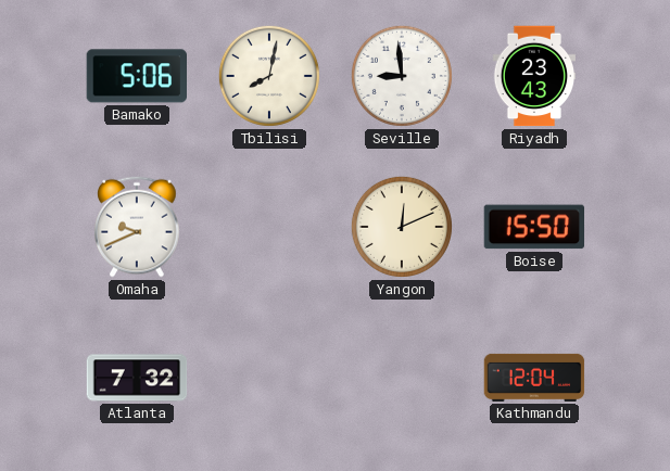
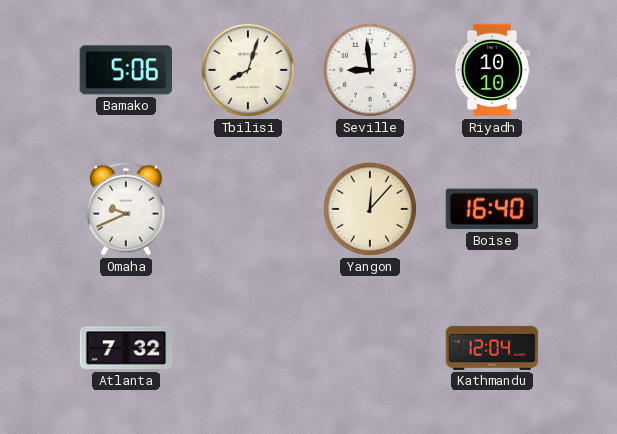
Tbilisi: 8:02 -> 8:03 (248, 70)
Riyadh: 23:43 -> 10:10 (492, 70)
Yangon: 12:11 -> 12:07 (370, 209)
Boise: 15:50 -> 16:40 (492, 209)
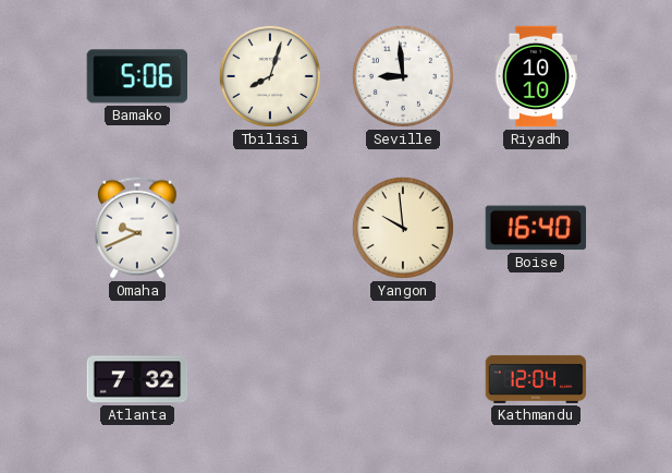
Yangon: 12:07 -> 9:59 (403, 228)
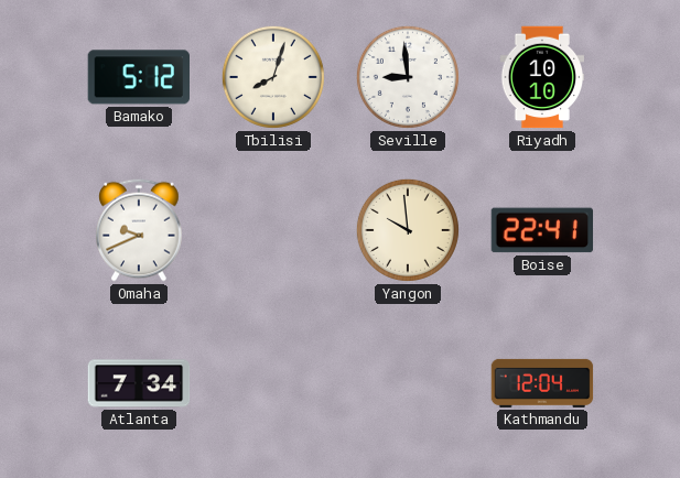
Bamako: 5:06 -> 5:12 (138, 77)
Boise: 16:40 -> 22:41 (542, 230)
Atlanta: 7:32 -> 7:34 (139, 383)
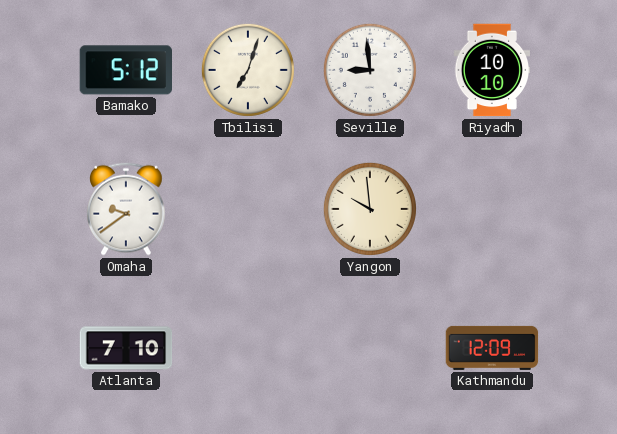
Tbilisi: 8:03 -> 7:03 (248, 70)
Omaha: 9:41 -> 9:39 (126, 209)
Boise: 22:41 -> none (542, 230)
Atlanta: 7:34 -> 7:10 (126, 348)
Kathmandu: 12:04 -> 12:09 (492, 348)
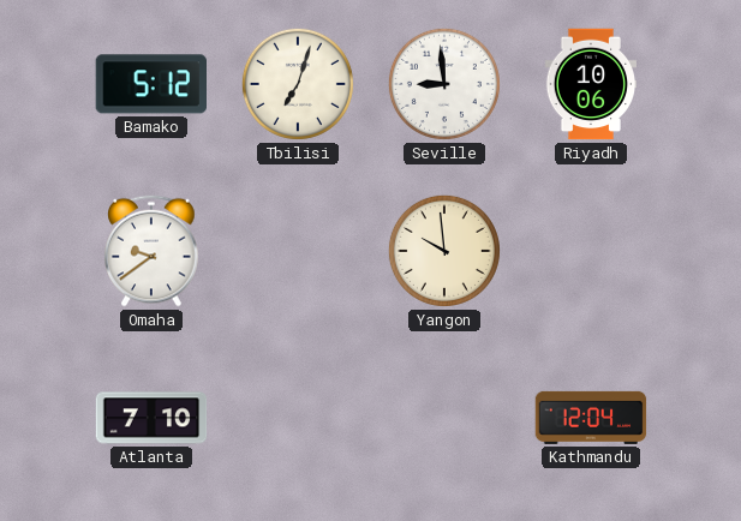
Riyadh: 10:10 -> 10:06 (591, 84)
Kathmandu: 12:09 -> 12:04 (591, 418)
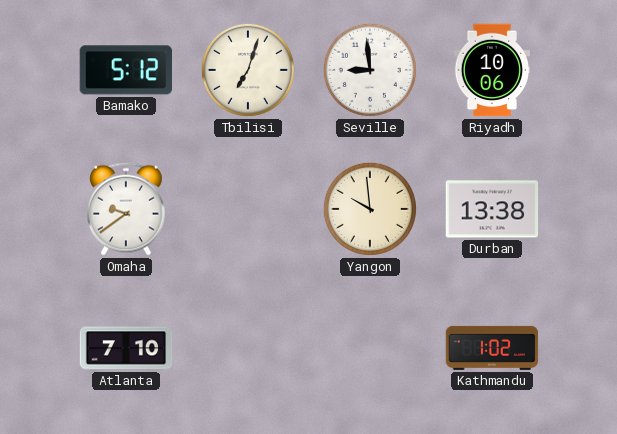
Durban: none -> 13:38 (492, 209)
Kathmandu: 12:04 -> 1:02 (492, 348)
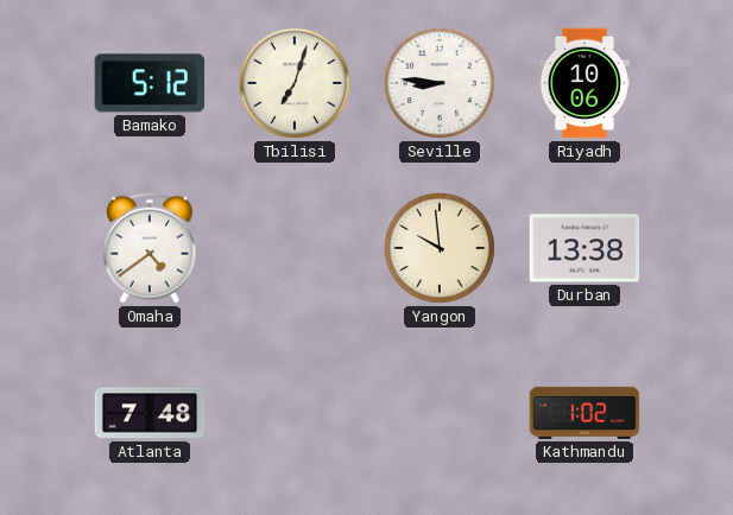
Seville: 8:59 -> 8:46 (440, 83)
Omaha: 9:39 -> 4:39 (150, 248)
Atlanta: 7:10 -> 7:48 (150, 413)
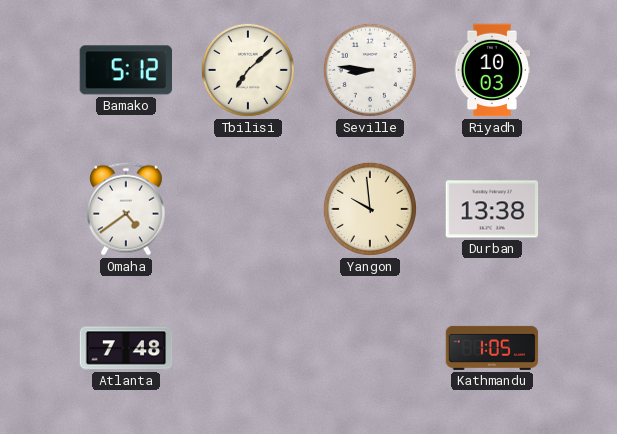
Tbilisi: 7:03 -> 7:08 (248, 70)
Riyadh: 10:06 -> 10:03 (492, 70)
Kathmandu: 1:02 -> 1:05 (492, 348)
